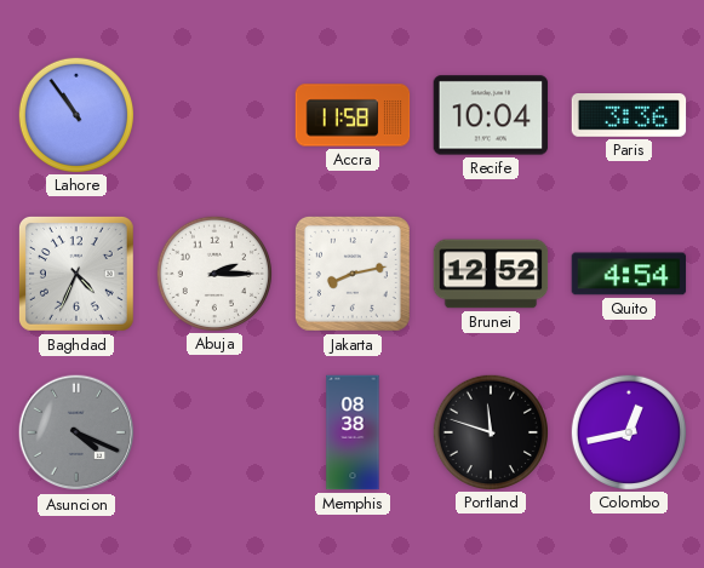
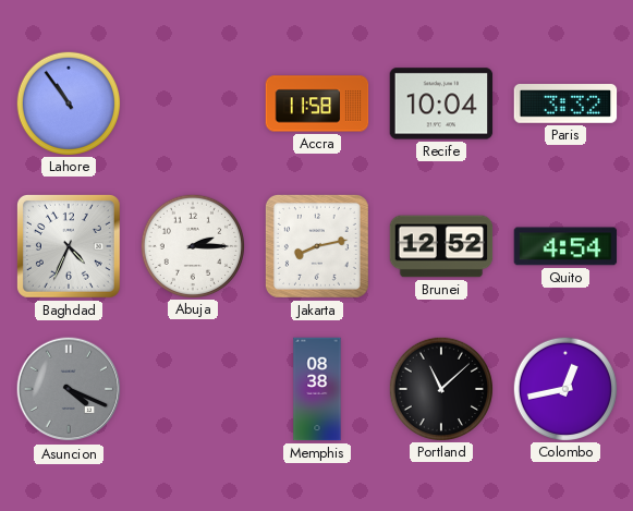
Paris: 3:36 -> 3:32 (565, 104)
Portland: 11:48 -> 11:08 (440, 388)
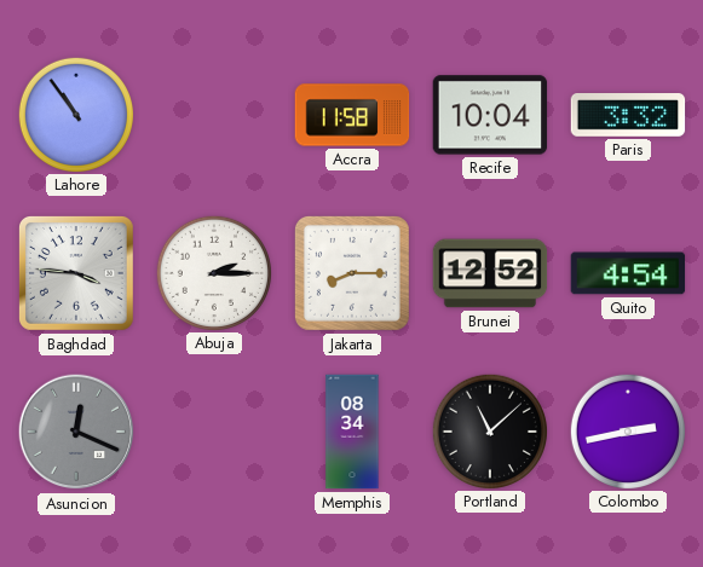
Baghdad: 4:34 -> 3:46 (76, 273)
Jakarta: 8:13 -> 8:15 (352, 273)
Asuncion: 4:19 -> 12:19 (76, 432)
Memphis: 08:38 -> 08:34 (352, 432)
Colombo: 12:43 -> 2:43 (627, 430)
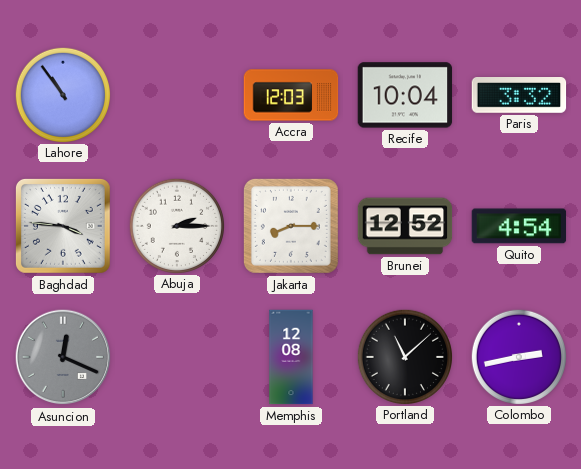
Accra: 11:58 -> 12:03 (291, 95)
Memphis: 08:34 -> 12:08 (291, 357)
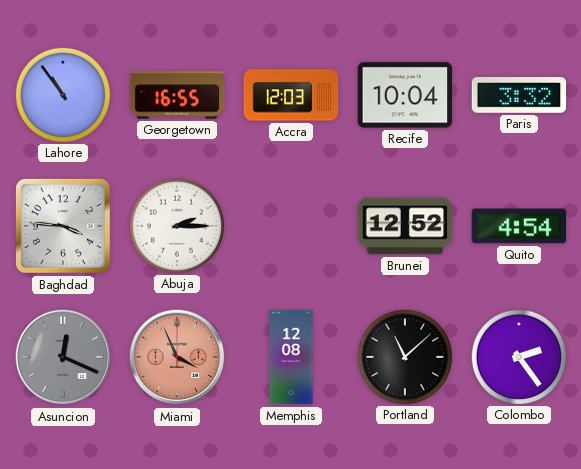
Georgetown: none -> 16:55 (177, 95)
Jakarta: 8:15 -> none (291, 226)
Miami: none -> 3:56 (177, 357)
Colombo: 2:43 -> 2:24 (518, 356)
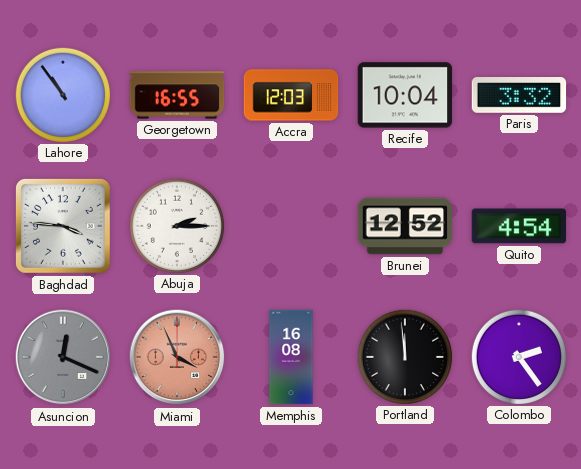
Memphis: 12:08 -> 16:08 (291, 357)
Portland: 11:08 -> 11:59 (404, 356)
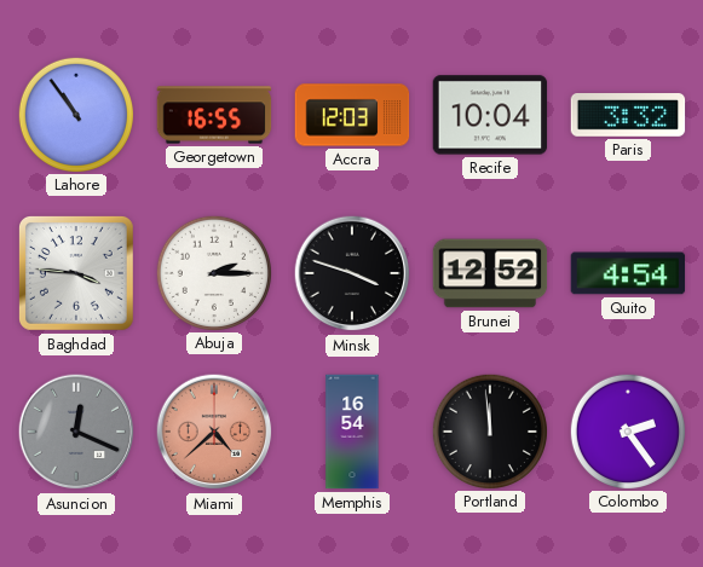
Minsk: none -> 3:48 (352, 273)
Miami: 3:56 -> 4:38 (214, 432)
Memphis: 16:08 -> 16:54 (352, 432)
